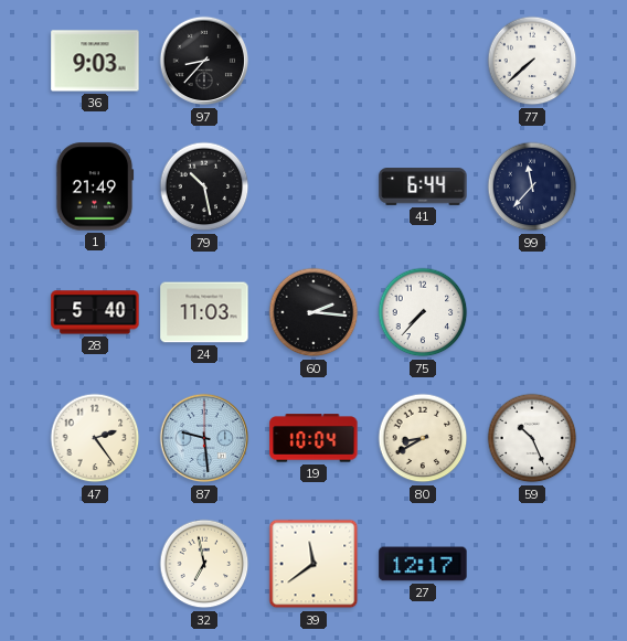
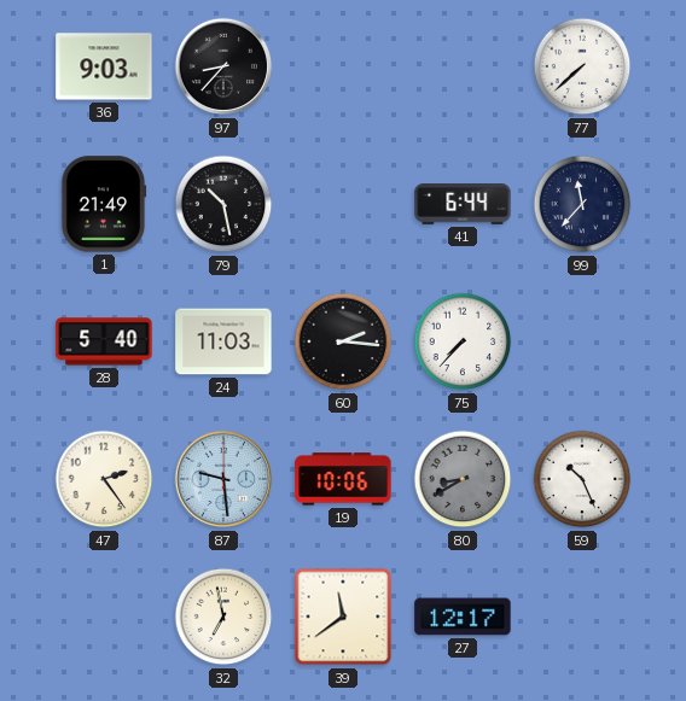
19: 10:04 -> 10:06 (343, 479)
80 dial: cream -> grey (463, 479)
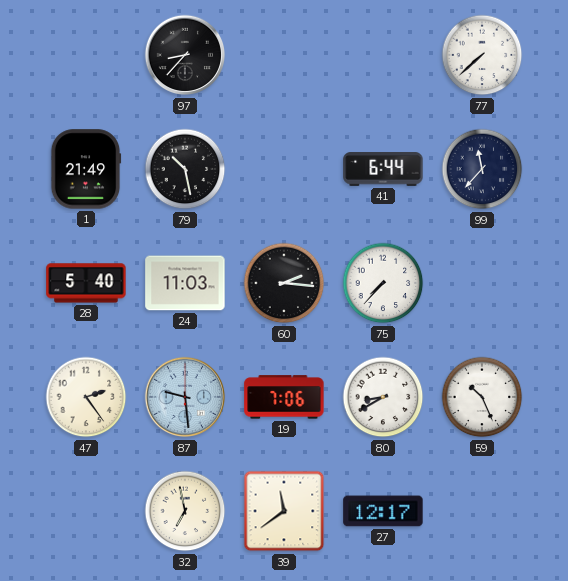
36: 9:03 -> none (104, 66)
19: 10:06 -> 7:06 (284, 397)
80 dial: grey -> white (383, 397)
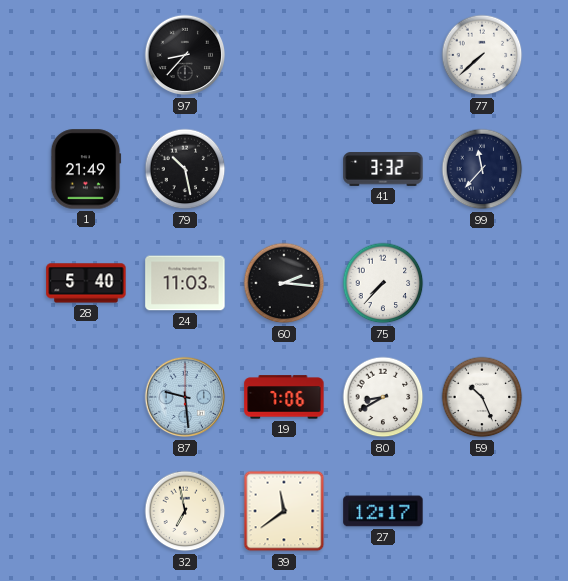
41: 6:44 -> 3:32 (383, 169)
47: 2:24 -> none (86, 397)
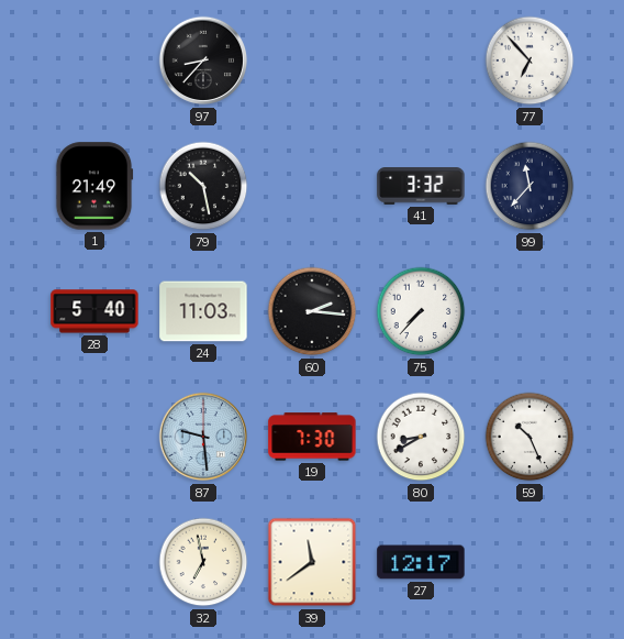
77: 7:38 -> 6:53 (530, 60)
19: 7:06 -> 7:30 (312, 437)
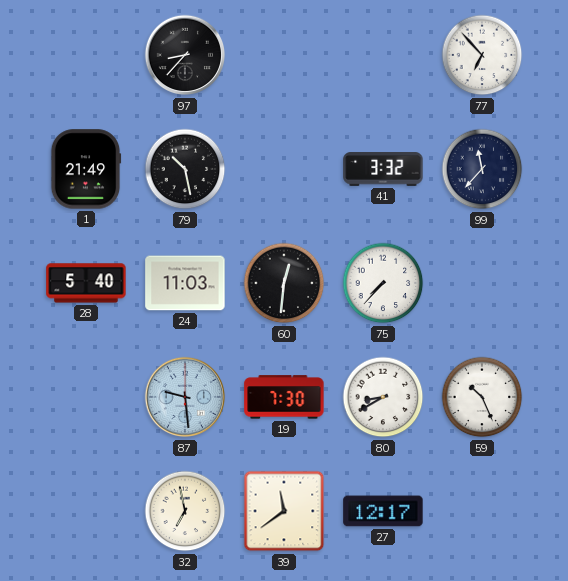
60: 2:16 -> 12:31 (284, 283)
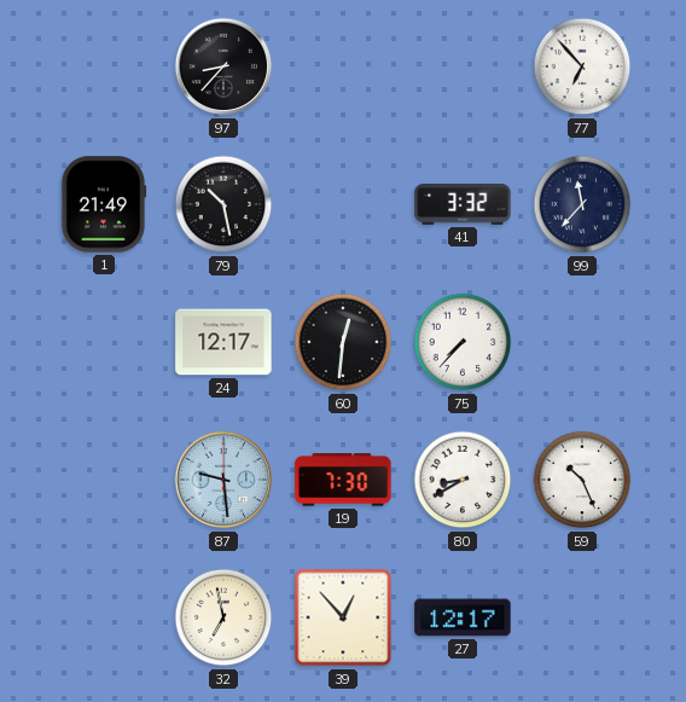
28: 5:40 -> none (86, 283)
24: 11:03 -> 12:17 (223, 342)
39: 11:39 -> 12:53 (343, 617)
